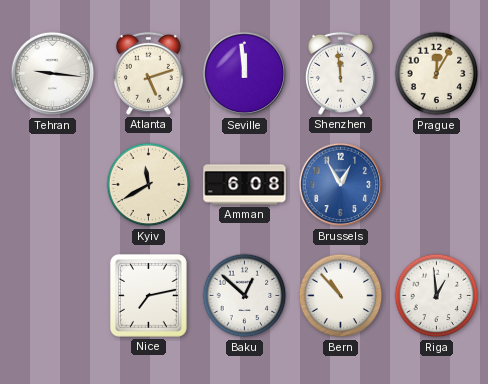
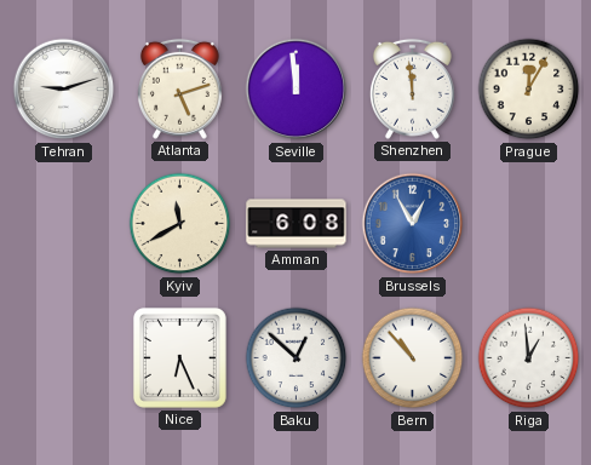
Tehran: 9:16 -> 9:12 (64, 90)
Nice: 7:13 -> 6:26 (179, 357)
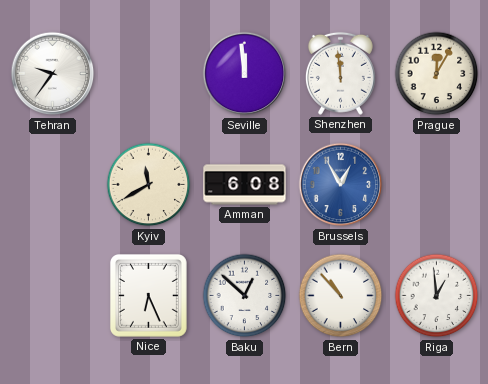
Tehran: 9:12 -> 9:36 (53, 74)
Atlanta: 5:12 -> none (179, 88)
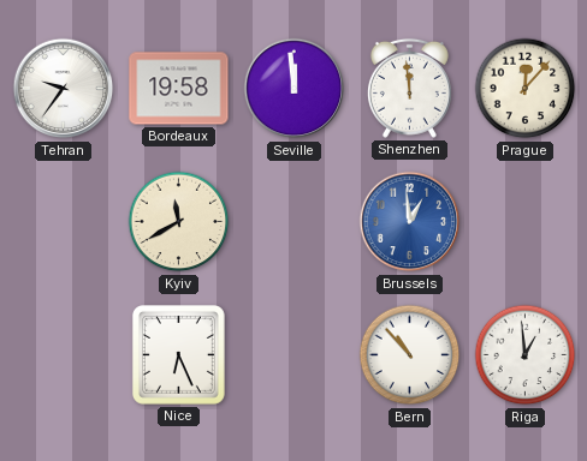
Bordeaux: none -> 19:58 (179, 89)
Prague: 12:05 -> 12:07 (526, 89)
Amman: 6:08 -> none (245, 185)
Brussels: 12:55 -> 12:59 (410, 222)
Baku: 12:52 -> none (245, 296)
